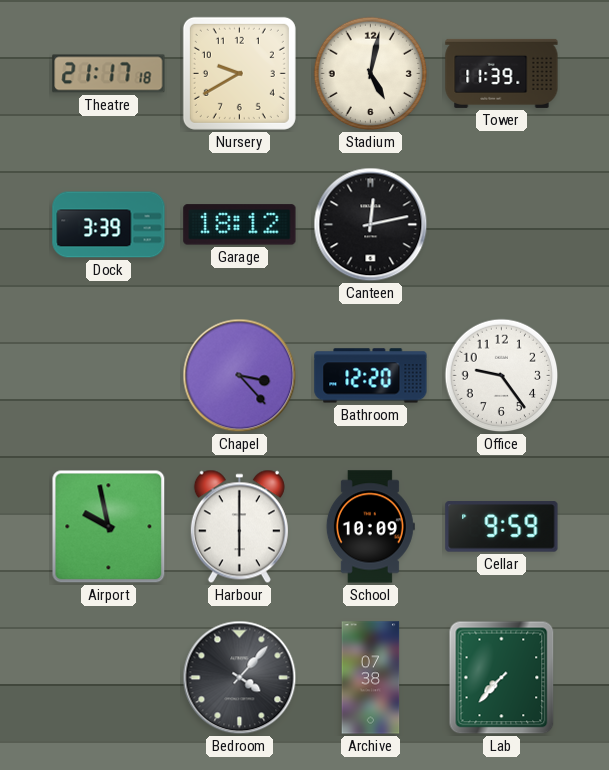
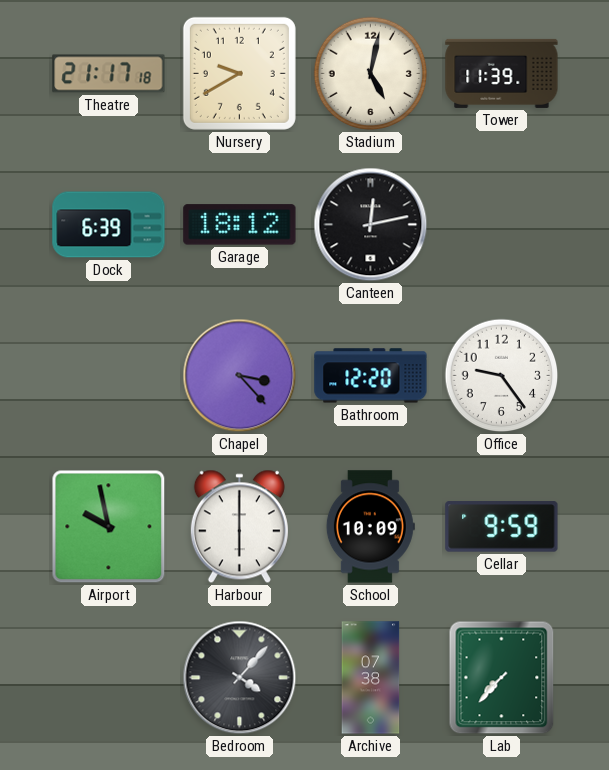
Dock: 3:39 -> 6:39 (109, 225)
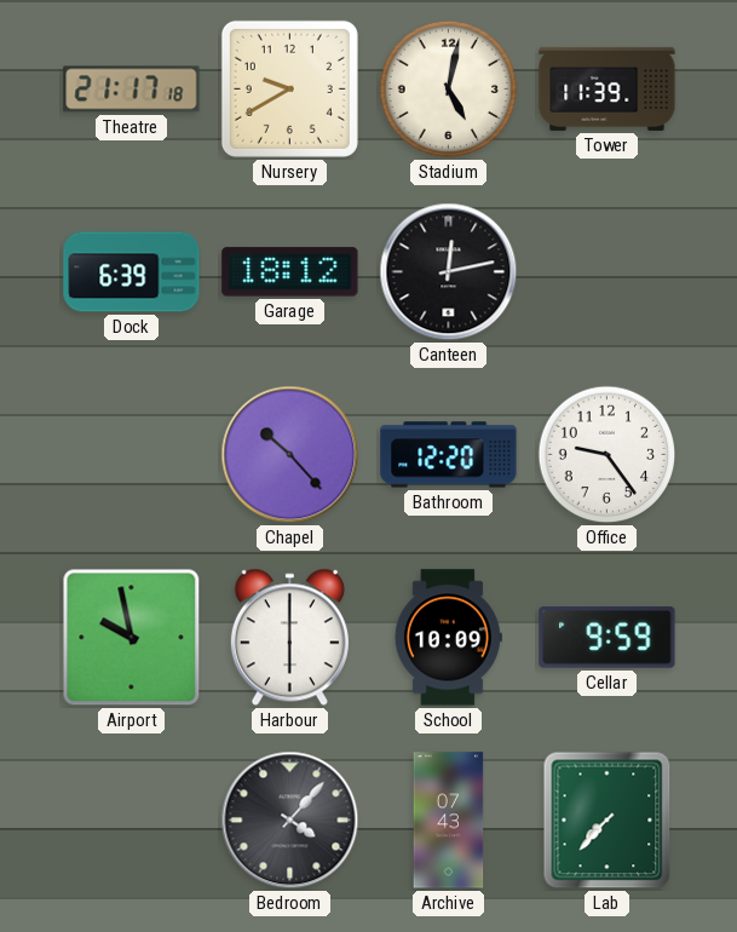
Chapel: 3:23 -> 10:23 (290, 455)
Archive: 07:38 -> 07:43 (449, 821)
